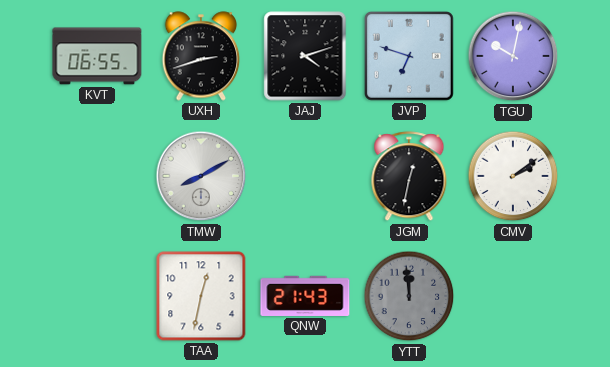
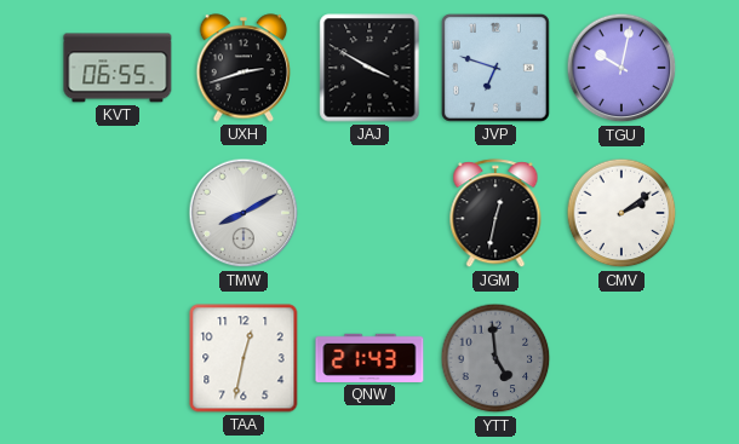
JAJ: 4:12 -> 3:50 (369, 68)
YTT: 11:59 -> 4:59 (495, 358)
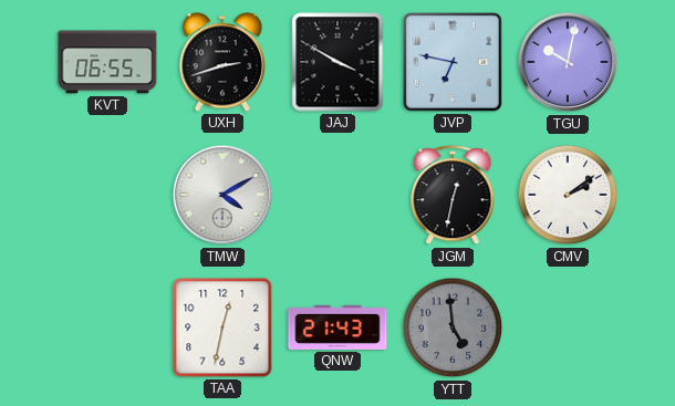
JVP: 6:48 -> 6:47 (453, 62)
TMW: 8:10 -> 4:10 (222, 195)
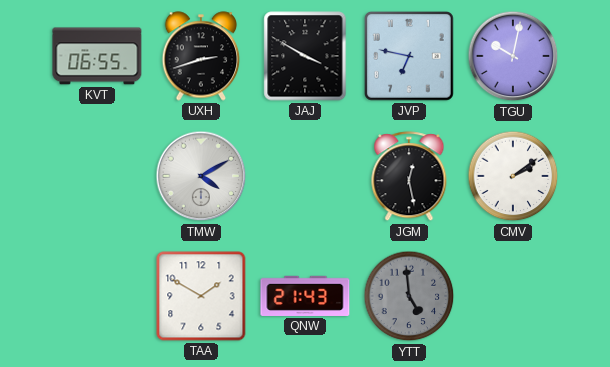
JGM: 12:32 -> 12:28 (409, 177)
TAA: 12:32 -> 1:50 (201, 296)
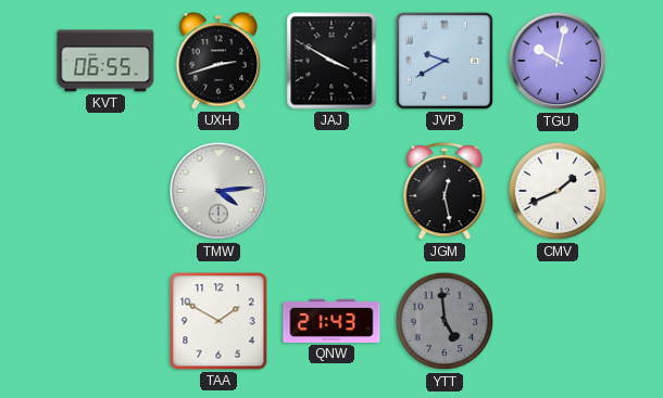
JVP: 6:47 -> 9:40 (445, 61)
TMW: 4:10 -> 4:14 (218, 191)
CMV: 2:09 -> 1:41 (558, 191)
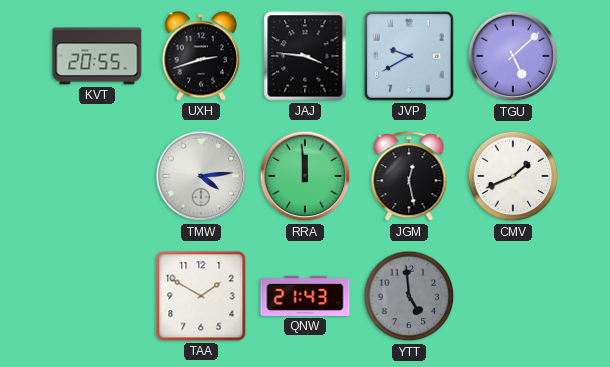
KVT: 06:55 -> 20:55 (97, 56)
JAJ: 3:50 -> 3:46 (305, 56)
TGU: 10:02 -> 5:08 (513, 56)
RRA: none -> 11:59 (305, 176)
